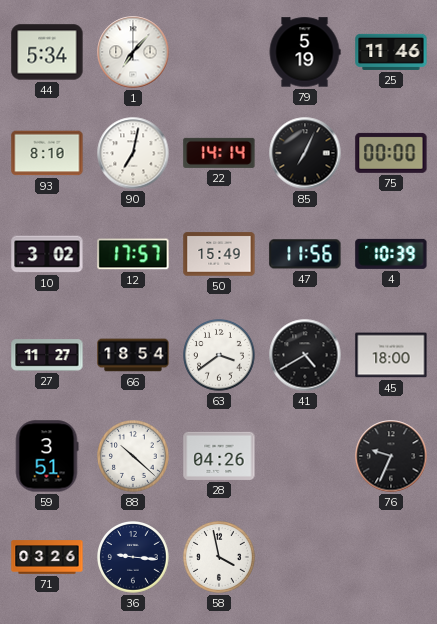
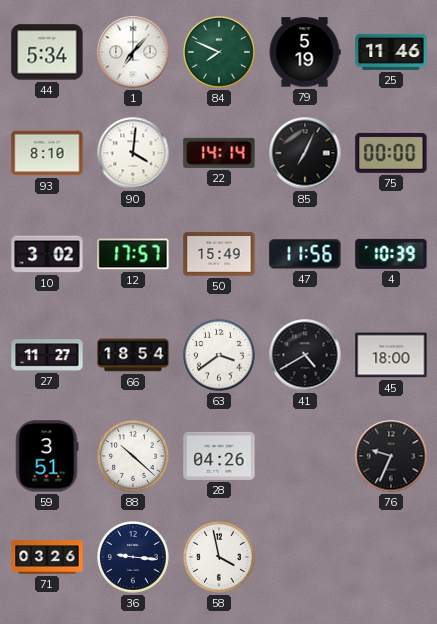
84: none -> 7:49 (220, 53)
90: 7:02 -> 4:01 (133, 153)
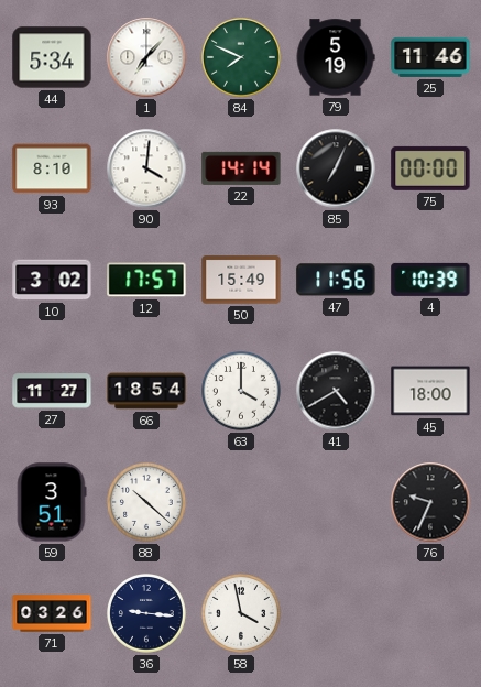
63: 3:39 -> 4:00 (242, 392)
28: 04:26 -> none (219, 456)
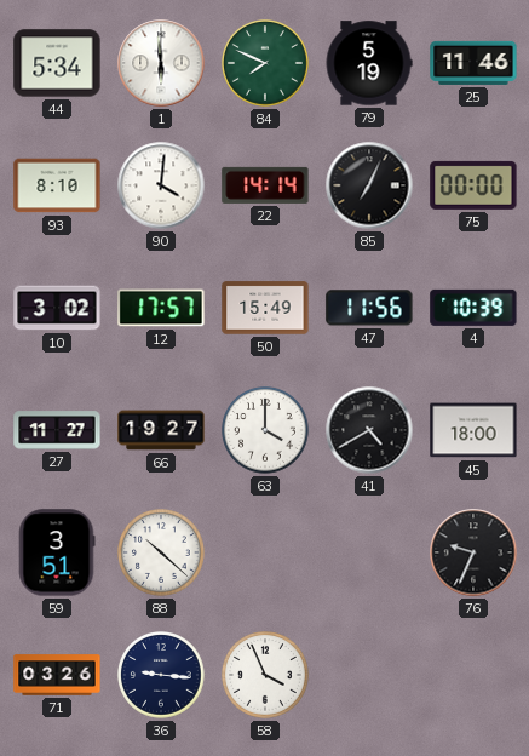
1: 7:07 -> 5:59 (161, 63)
66: 18:54 -> 19:27 (161, 430)
58: 3:58 -> 3:56 (266, 676)
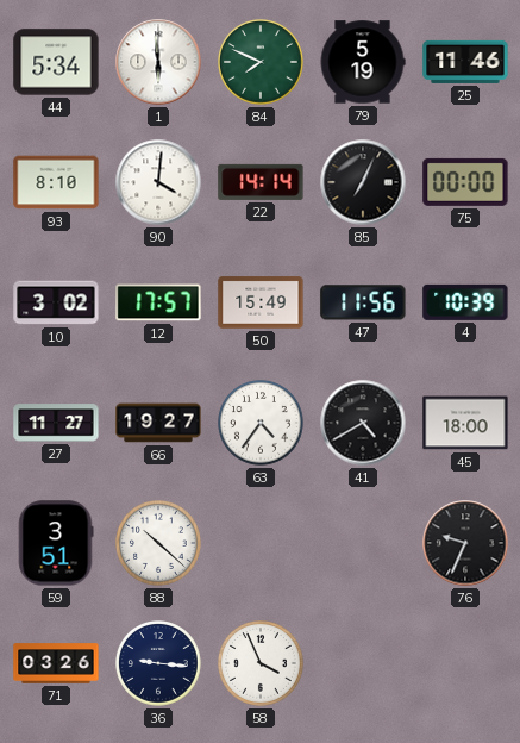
63: 4:00 -> 4:36 (262, 424)
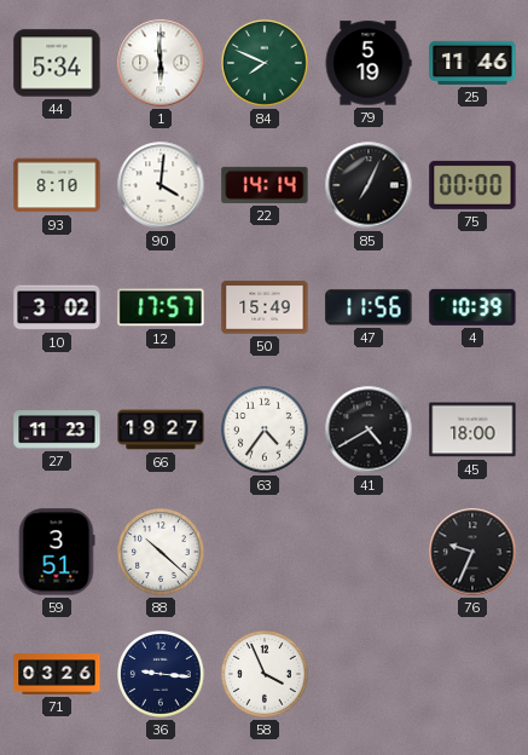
27: 11:27 -> 11:23 (57, 430)
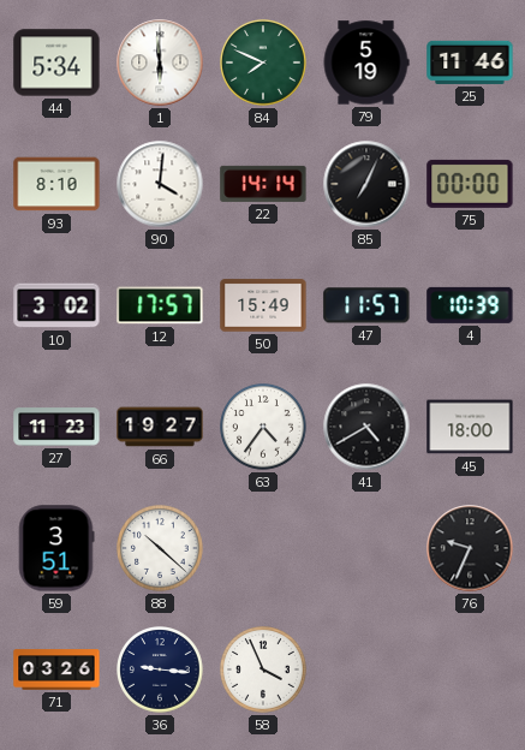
47: 11:56 -> 11:57 (366, 305)
